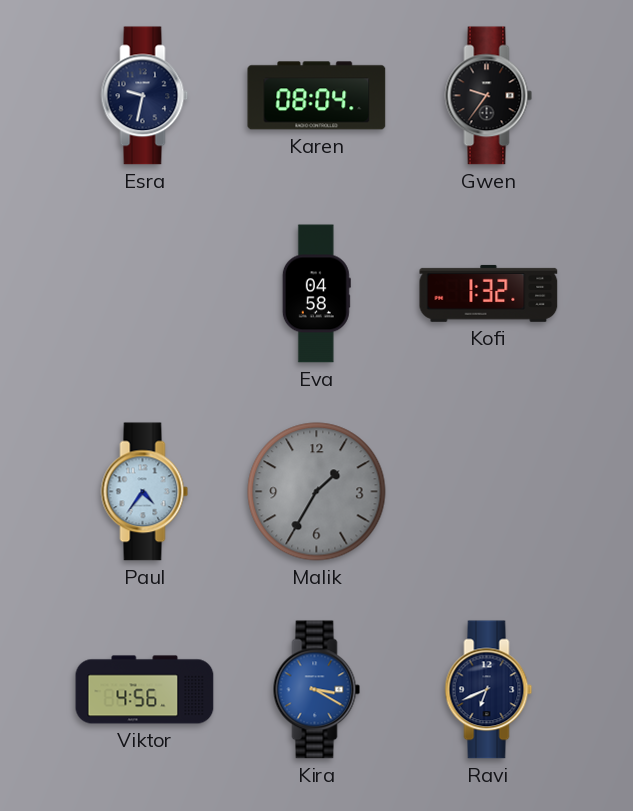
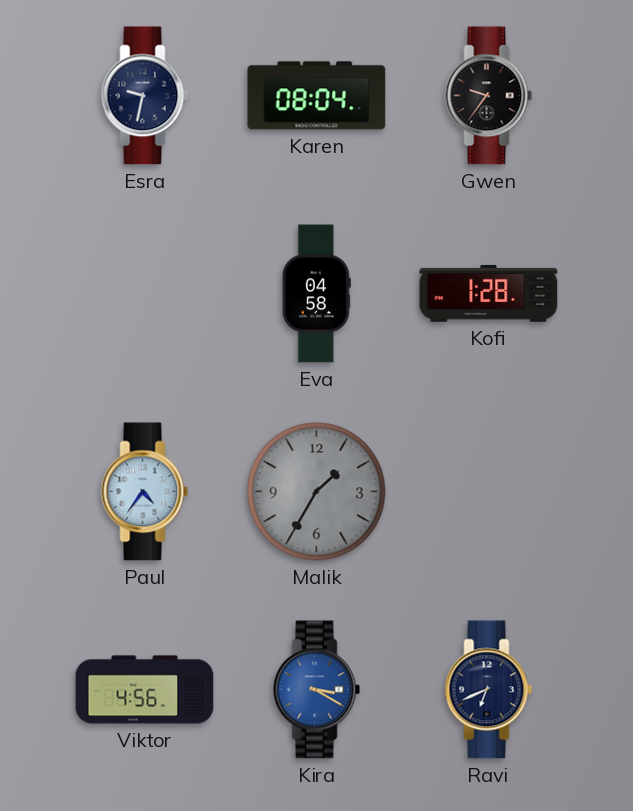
Kofi: 1:32 -> 1:28 (489, 293)
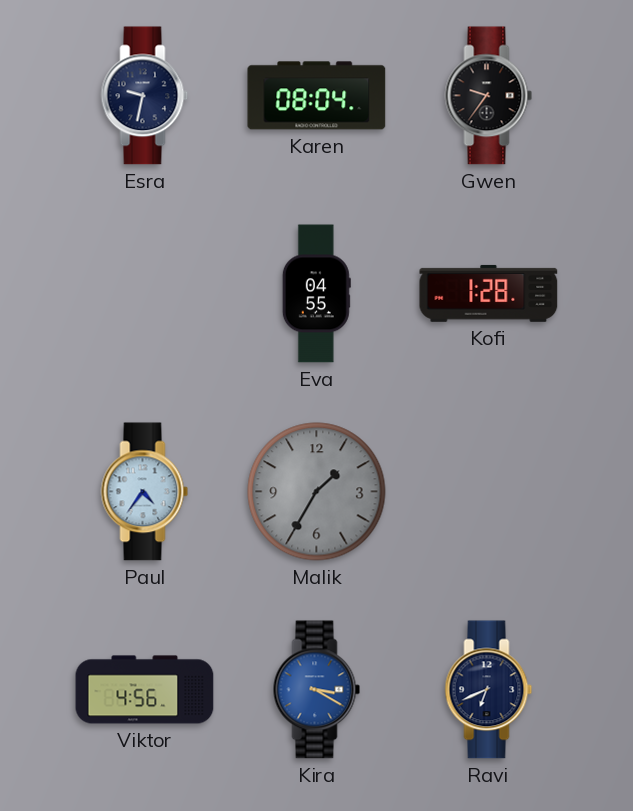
Eva: 04:58 -> 04:55 (316, 294)
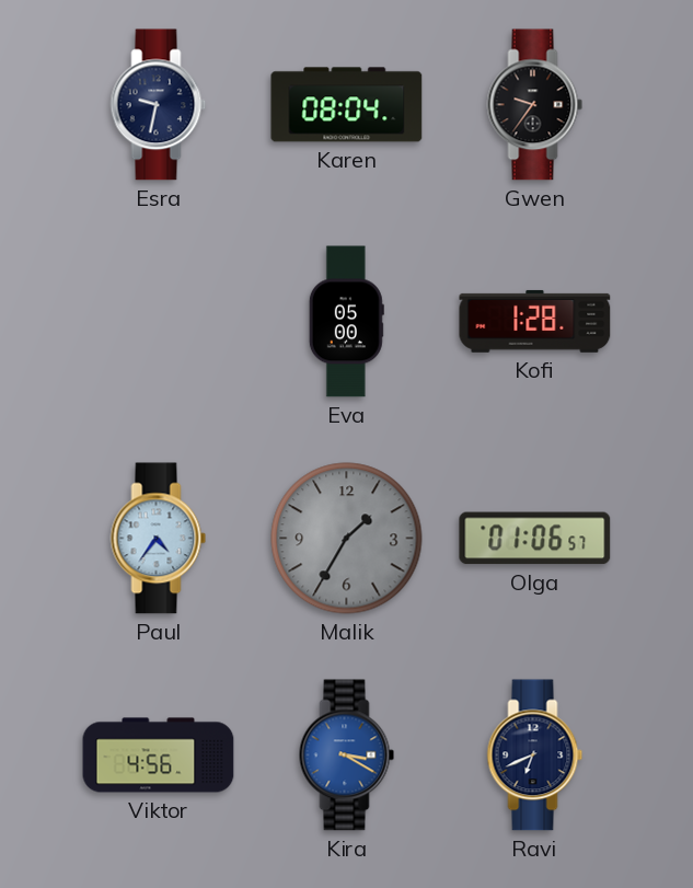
Eva: 04:55 -> 05:00 (346, 322)
Olga: none -> 01:06 (535, 539)
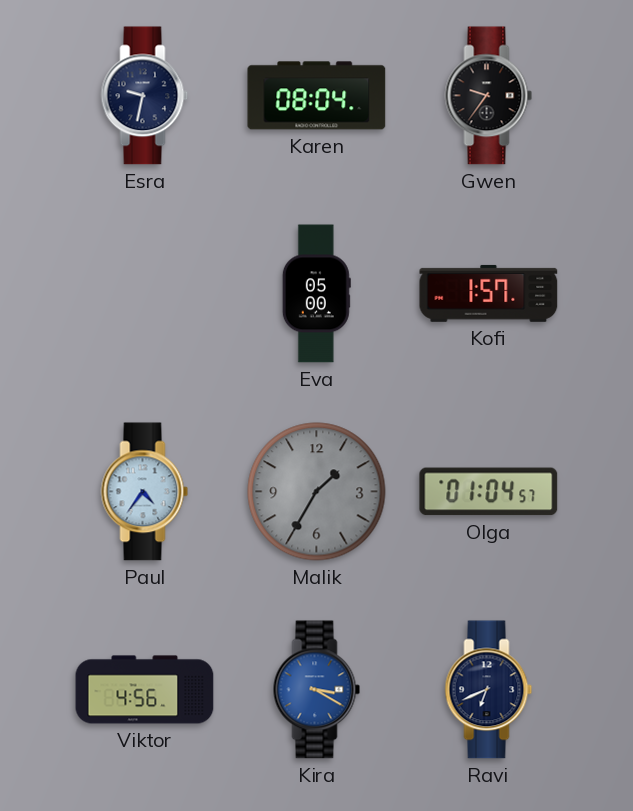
Kofi: 1:28 -> 1:57 (489, 293)
Olga: 01:06 -> 01:04 (489, 492)
